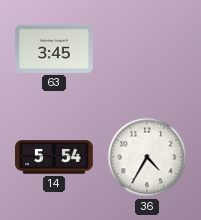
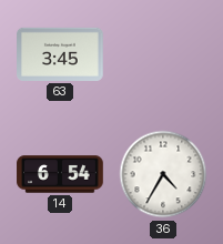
14: 5:54 -> 6:54 (60, 174)
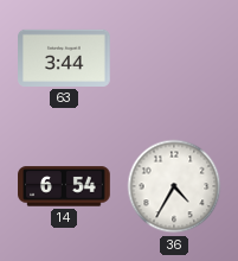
63: 3:45 -> 3:44 (64, 58)
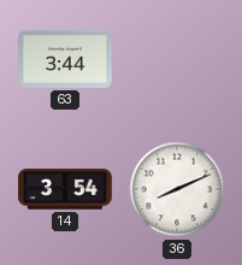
14: 6:54 -> 3:54 (65, 189)
36: 4:35 -> 8:11 (177, 189)
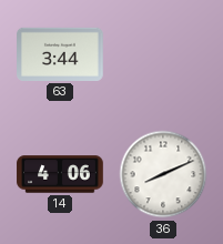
14: 3:54 -> 4:06 (60, 174)
